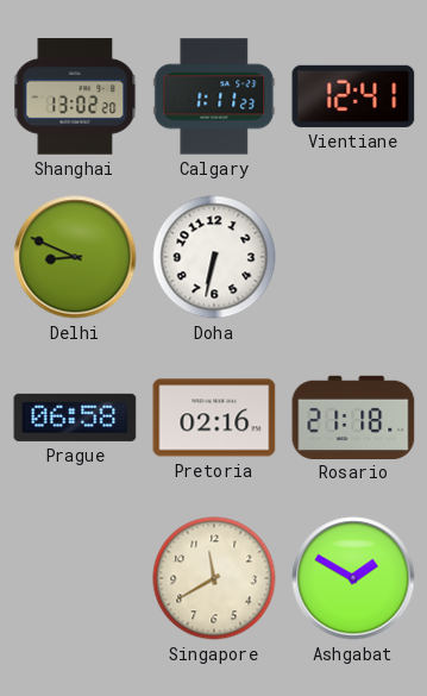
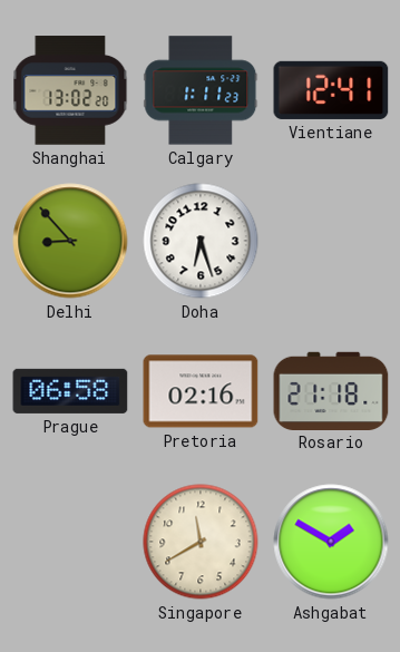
Delhi: 8:49 -> 8:53 (70, 241)
Doha: 6:32 -> 6:27 (201, 241)
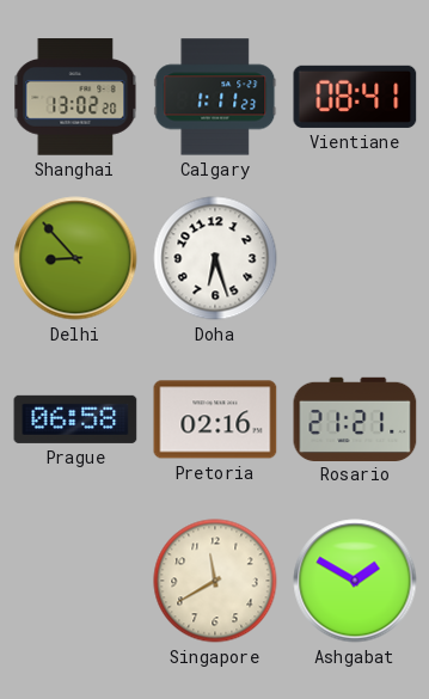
Vientiane: 12:41 -> 08:41 (355, 97)
Rosario: 21:18 -> 21:21 (355, 418)
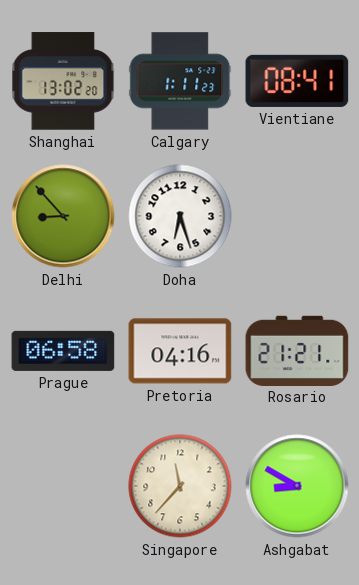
Pretoria: 02:16 -> 04:16 (180, 351)
Singapore: 11:40 -> 11:37 (180, 486)
Ashgabat: 1:50 -> 8:50 (297, 486)
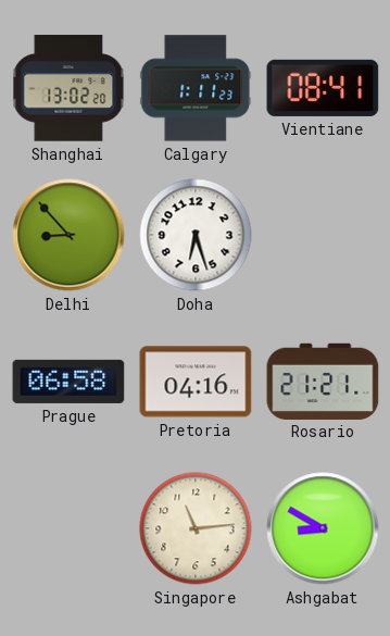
Singapore: 11:37 -> 11:14 (196, 528)
